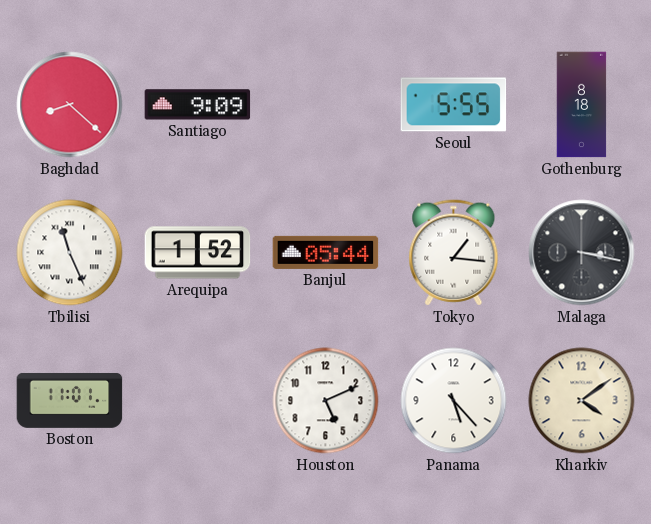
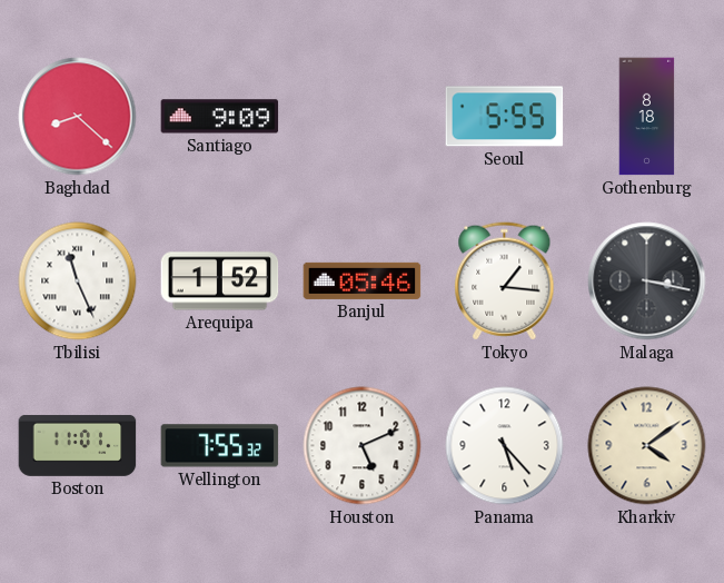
Banjul: 05:44 -> 05:46 (363, 280)
Wellington: none -> 7:55 (220, 446)
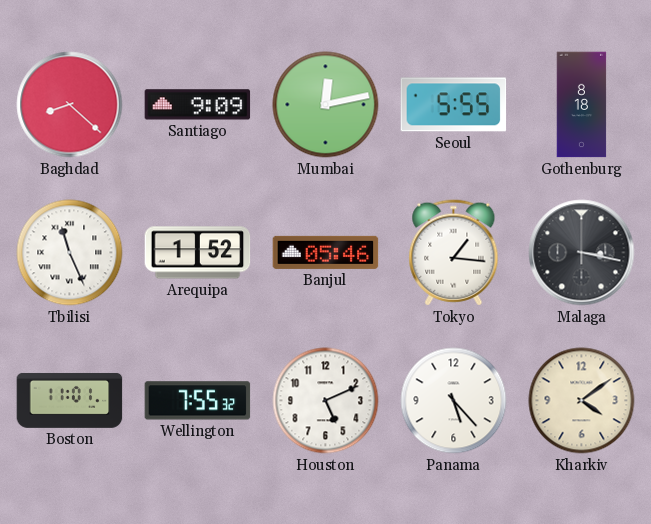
Mumbai: none -> 12:13 (326, 105)
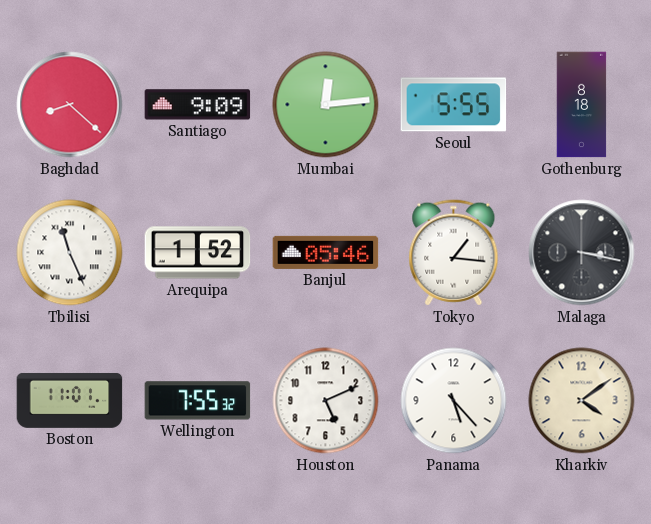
Mumbai: 12:13 -> 12:14 (326, 105)
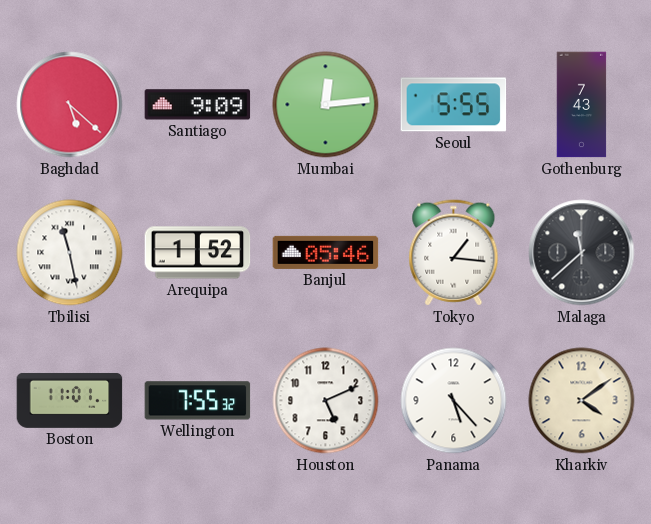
Baghdad: 8:22 -> 5:22 (70, 105)
Gothenburg: 8:18 -> 7:43 (582, 105)
Tbilisi: 11:26 -> 11:28 (70, 253)
Malaga: 3:17 -> 11:38 (582, 253)
